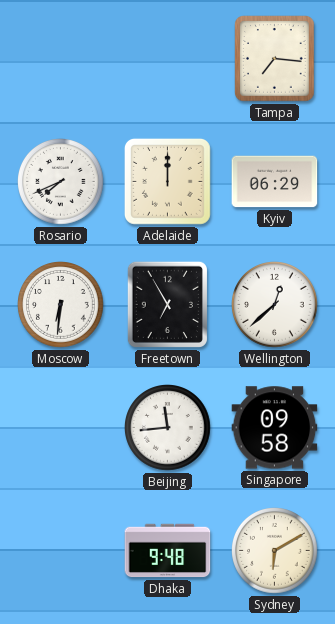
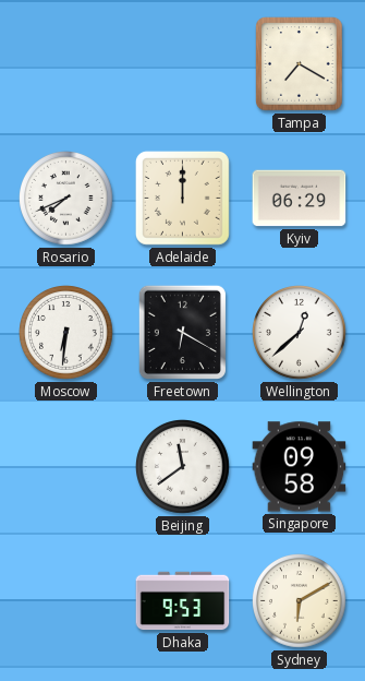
Tampa: 7:16 -> 7:20 (300, 64)
Freetown: 6:55 -> 6:20 (182, 332)
Beijing: 11:44 -> 11:39 (183, 467)
Dhaka: 9:48 -> 9:53 (183, 601)
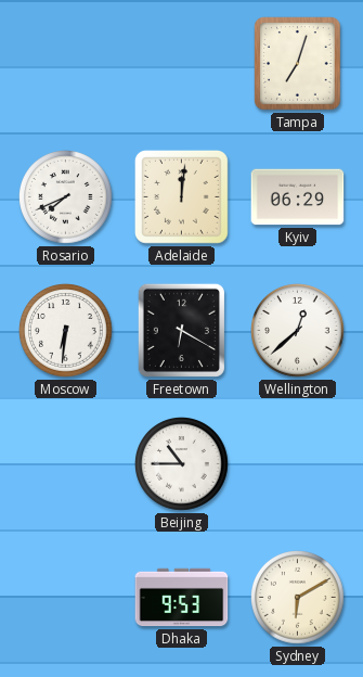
Tampa: 7:20 -> 7:03 (298, 64)
Adelaide: 12:00 -> 12:01 (181, 196)
Beijing: 11:39 -> 10:45 (182, 464)
Singapore: 09:58 -> none (300, 467)
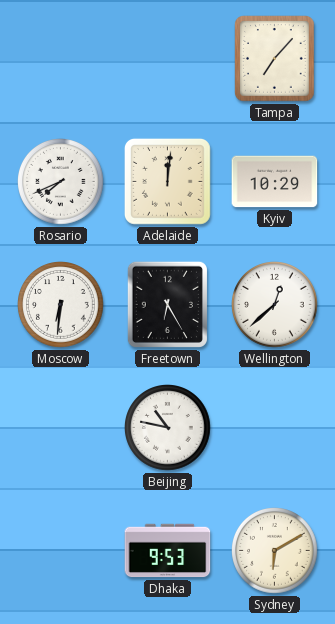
Tampa: 7:03 -> 7:07 (275, 59)
Kyiv: 06:29 -> 10:29 (275, 182)
Freetown: 6:20 -> 6:25 (167, 304)
Beijing: 10:45 -> 10:47 (168, 428)
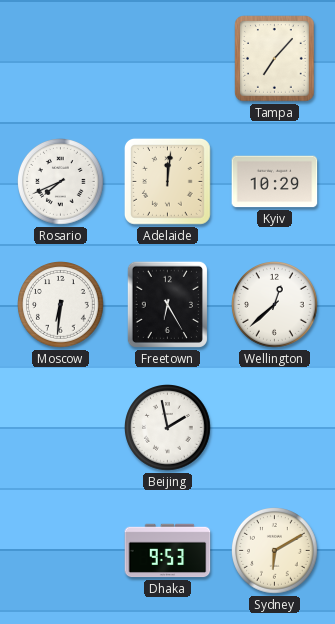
Beijing: 10:47 -> 1:58 (168, 428)
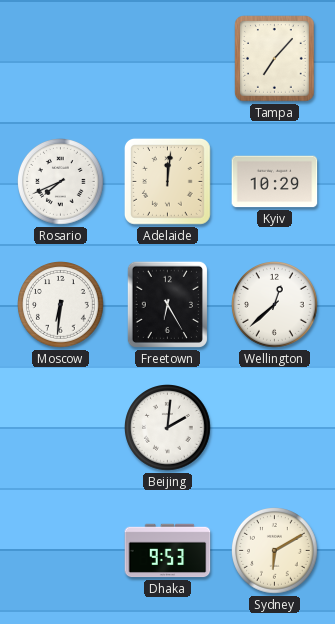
Beijing: 1:58 -> 2:01 (168, 428)
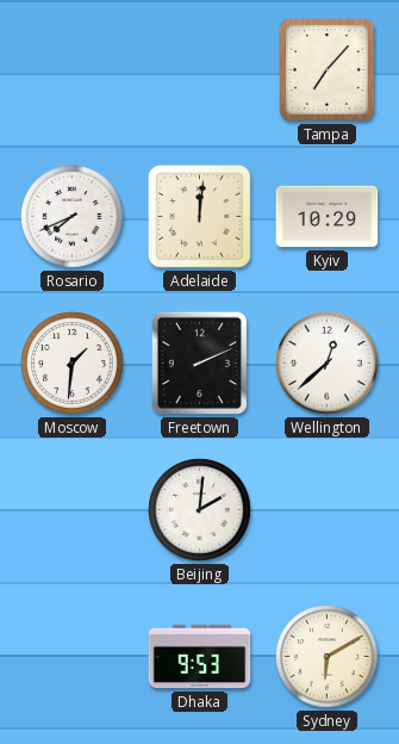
Moscow: 6:31 -> 1:31 (73, 364)
Freetown: 6:25 -> 2:11 (199, 362)
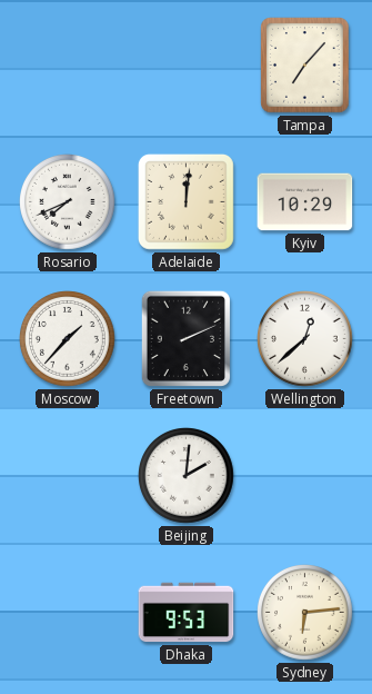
Moscow: 1:31 -> 1:37 (68, 339)
Sydney: 6:10 -> 6:14 (305, 613)
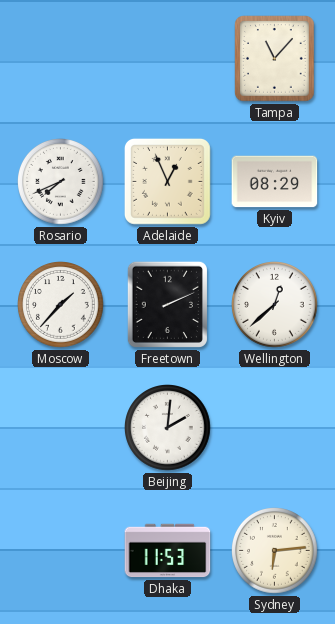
Tampa: 7:07 -> 11:07 (275, 59)
Adelaide: 12:01 -> 12:56 (167, 181)
Kyiv: 10:29 -> 08:29 (275, 182)
Dhaka: 9:53 -> 11:53 (168, 551)
